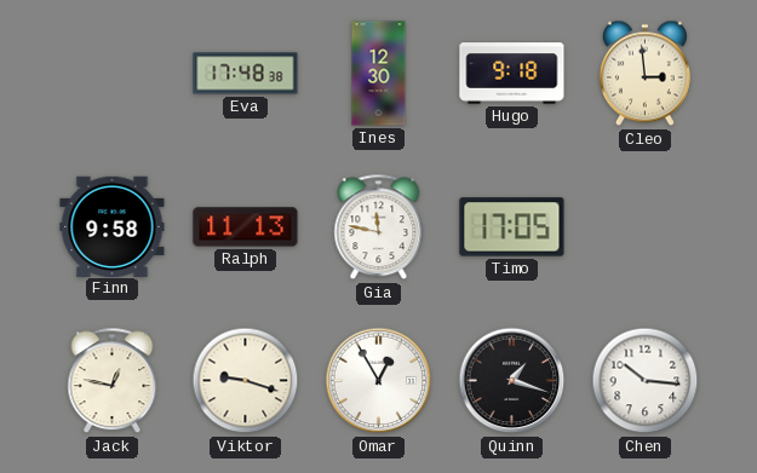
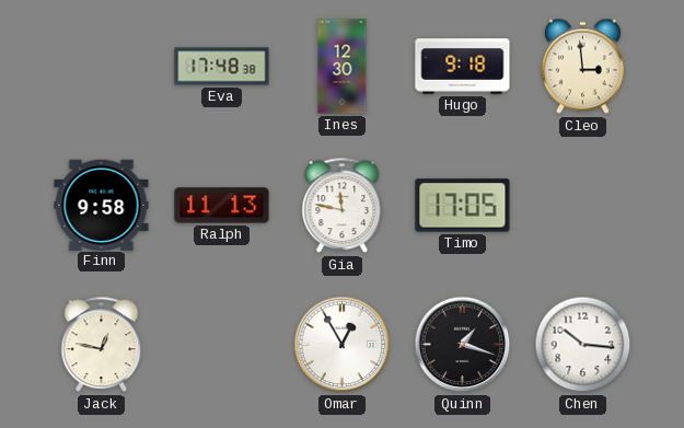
Viktor: 9:18 -> none (246, 381)
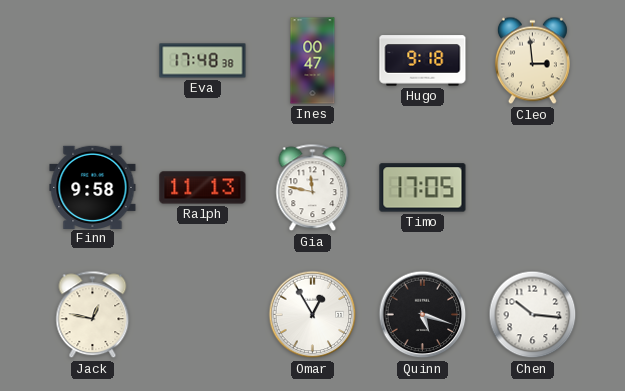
Ines: 12:30 -> 00:47 (313, 61)
Quinn: 1:18 -> 5:18 (423, 315)
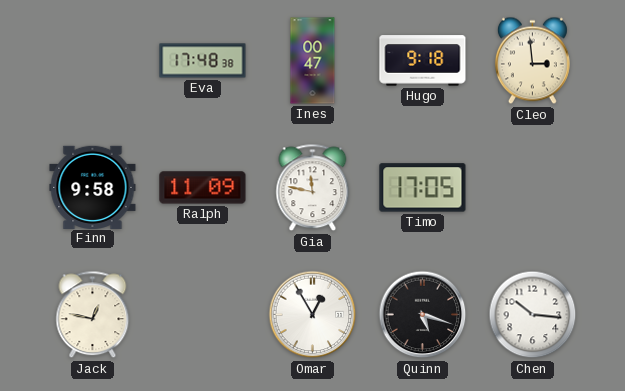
Ralph: 11:13 -> 11:09 (203, 188)
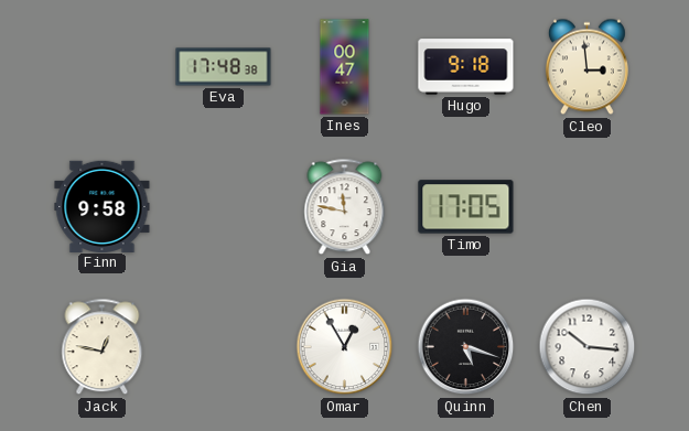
Ralph: 11:09 -> none (203, 188)
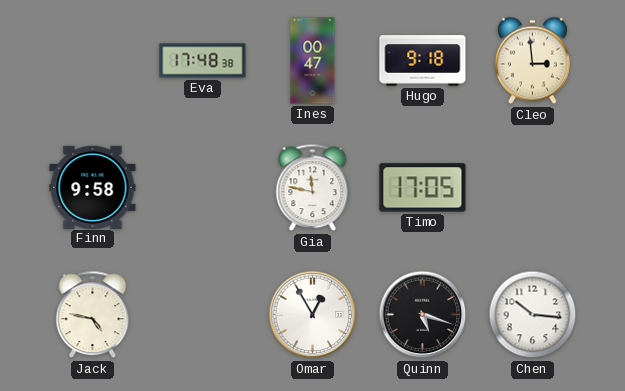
Jack: 12:47 -> 4:47 (93, 315)
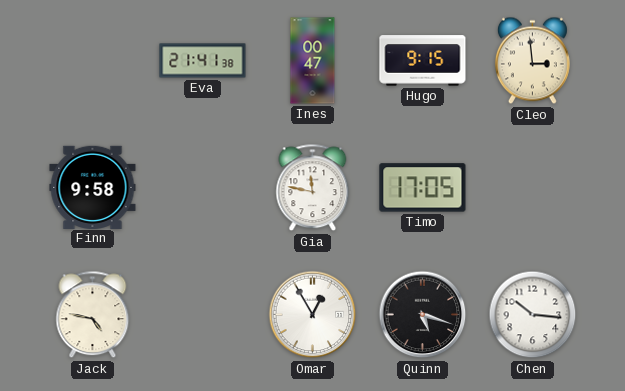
Eva: 17:48 -> 21:41 (203, 61)
Hugo: 9:18 -> 9:15 (423, 61)
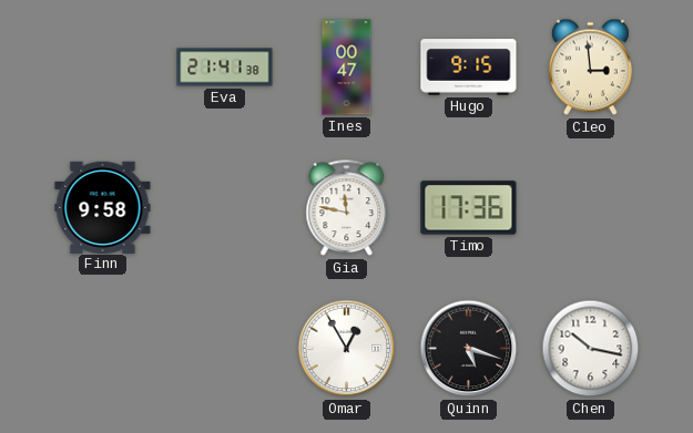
Timo: 17:05 -> 17:36 (469, 208)
Jack: 4:47 -> none (93, 315)
Chen: 10:16 -> 10:17 (591, 349)
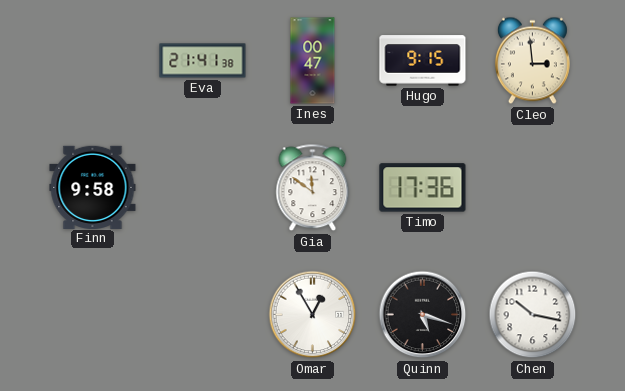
Gia: 11:47 -> 11:51 (313, 188)
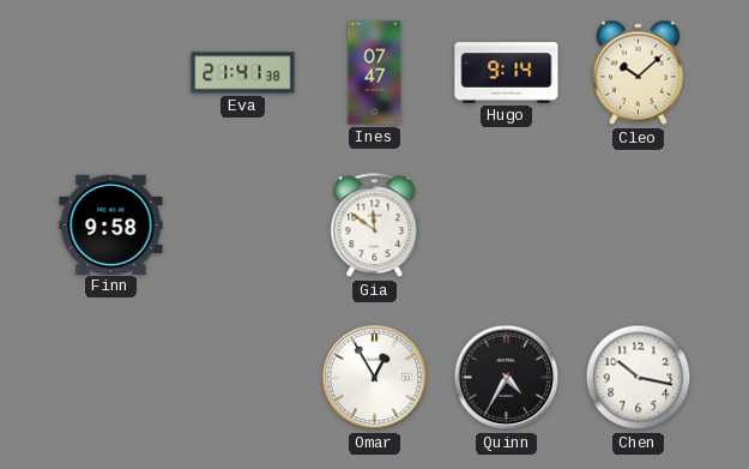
Ines: 00:47 -> 07:47 (375, 73)
Hugo: 9:15 -> 9:14 (507, 73)
Cleo: 2:59 -> 10:08 (638, 73)
Timo: 17:36 -> none (423, 188)
Quinn: 5:18 -> 4:35 (507, 378)
